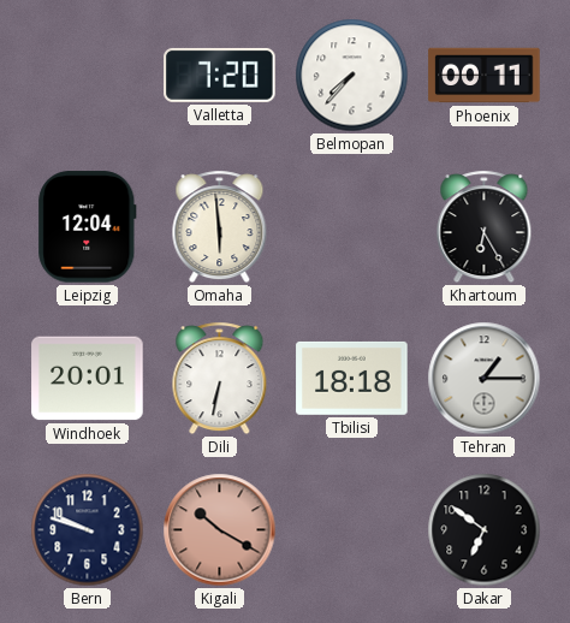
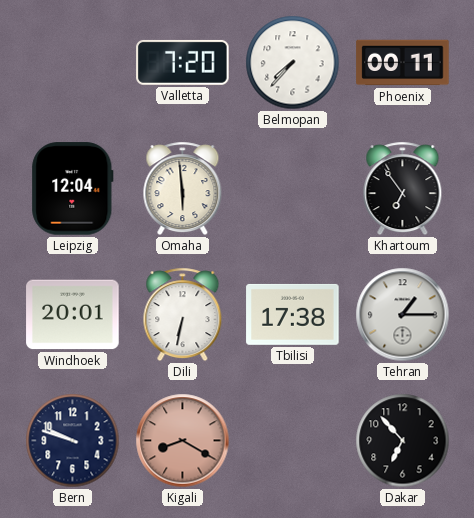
Khartoum: 6:25 -> 6:54 (403, 189)
Tbilisi: 18:18 -> 17:38 (293, 314)
Kigali: 10:20 -> 8:20 (183, 441)
Dakar: 6:51 -> 6:53 (403, 441)
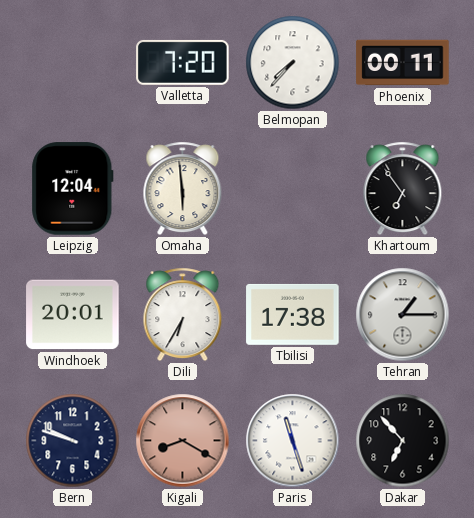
Dili: 6:32 -> 6:35 (183, 315)
Paris: none -> 11:27 (293, 441)
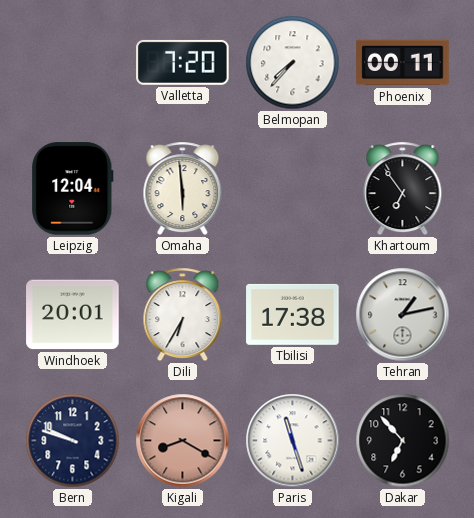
Tehran: 1:15 -> 1:13 (403, 315)
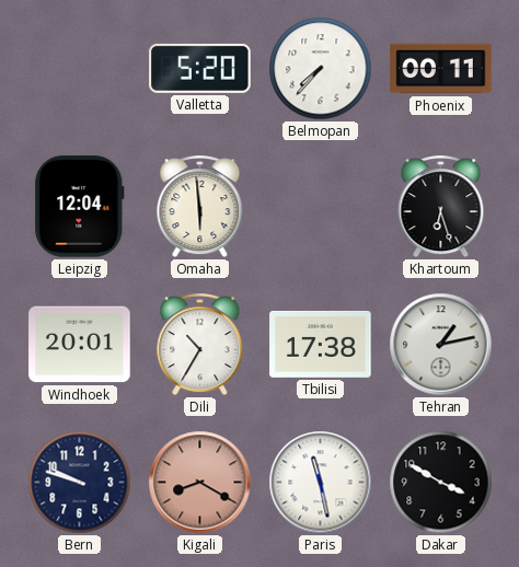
Valletta: 7:20 -> 5:20 (200, 68)
Khartoum: 6:54 -> 6:27 (441, 207)
Dili: 6:35 -> 10:35 (200, 345)
Paris: 11:27 -> 11:28 (321, 483)
Dakar: 6:53 -> 3:50 (441, 483)
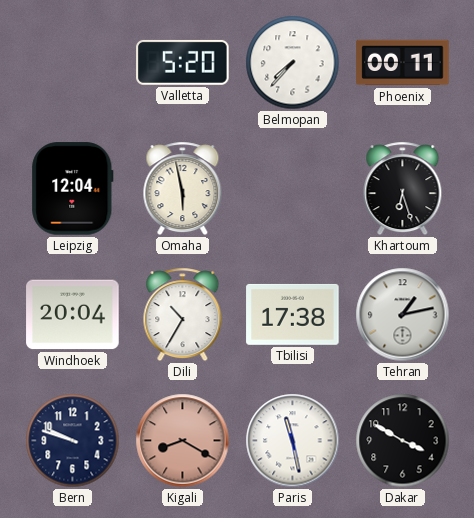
Omaha: 5:59 -> 5:58 (183, 189)
Windhoek: 20:01 -> 20:04 (73, 315)
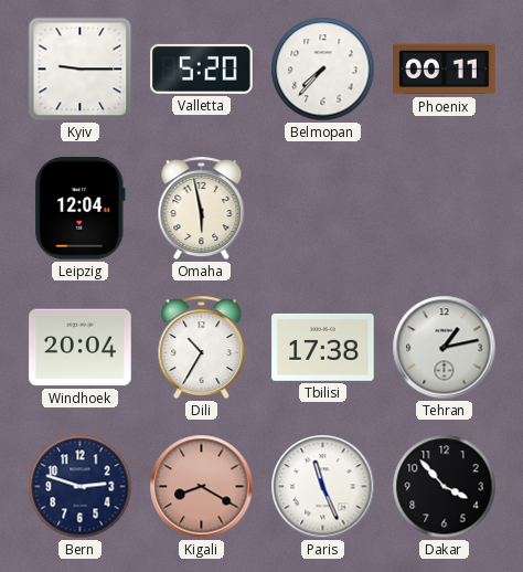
Kyiv: none -> 9:15 (81, 70)
Khartoum: 6:27 -> none (403, 189)
Bern: 9:48 -> 2:48 (81, 487)
Paris: 11:28 -> 11:26 (323, 487)
Dakar: 3:50 -> 3:53 (445, 487)
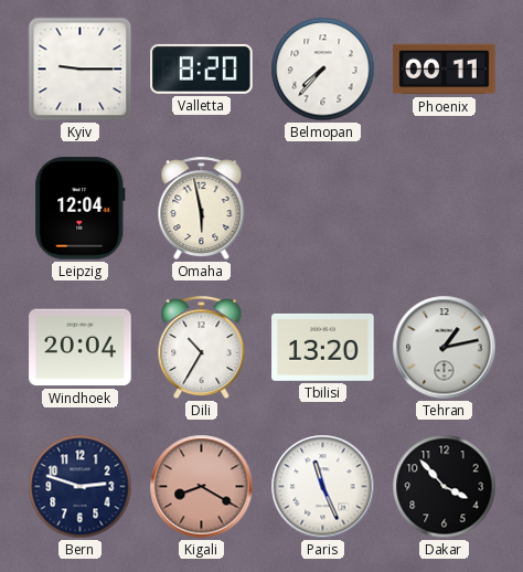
Valletta: 5:20 -> 8:20 (202, 68)
Tbilisi: 17:38 -> 13:20 (323, 347)
